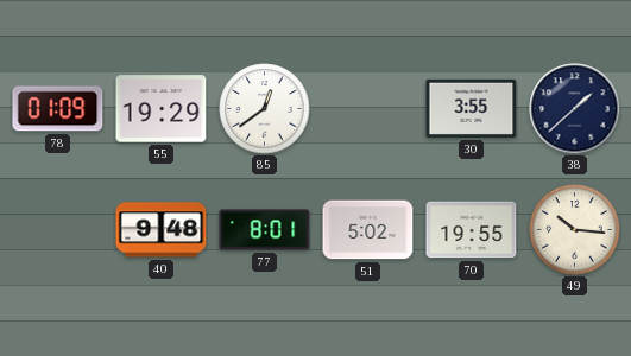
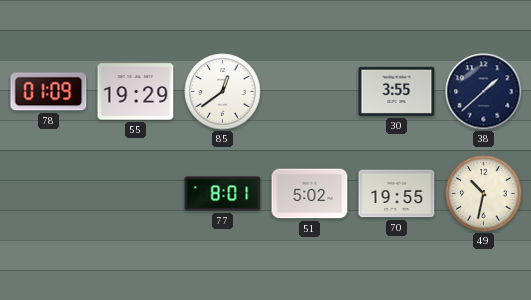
40: 9:48 -> none (162, 230)
49: 10:16 -> 10:32 (484, 194)
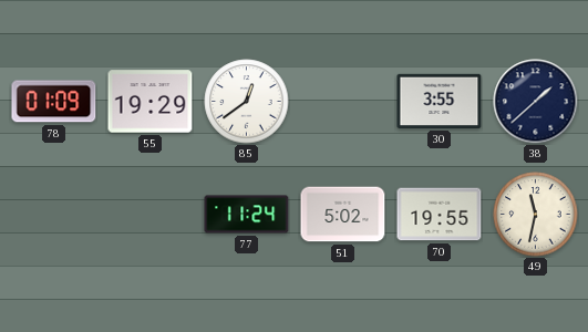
77: 8:01 -> 11:24 (247, 215)
49: 10:32 -> 11:32 (536, 215)
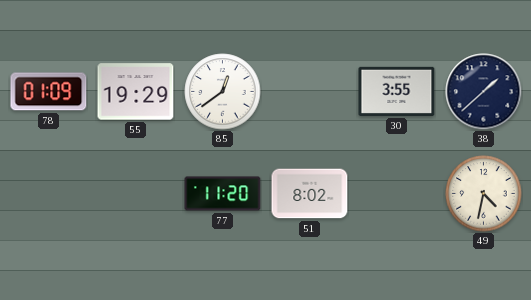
77: 11:24 -> 11:20 (223, 194)
51: 5:02 -> 8:02 (310, 194)
70: 19:55 -> none (440, 215)
49: 11:32 -> 4:32 (484, 194)
